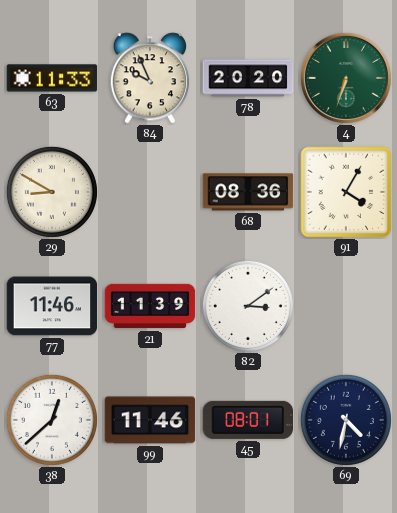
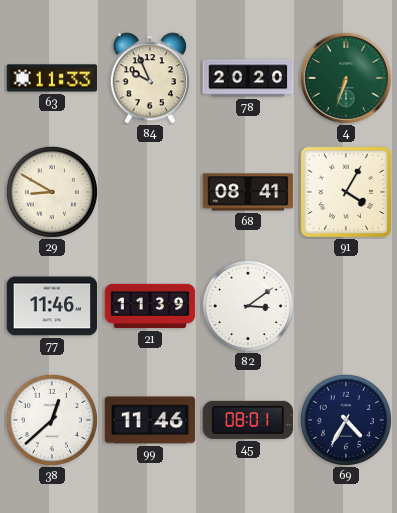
68: 08:36 -> 08:41 (248, 192)
69: 4:32 -> 4:35 (346, 420)
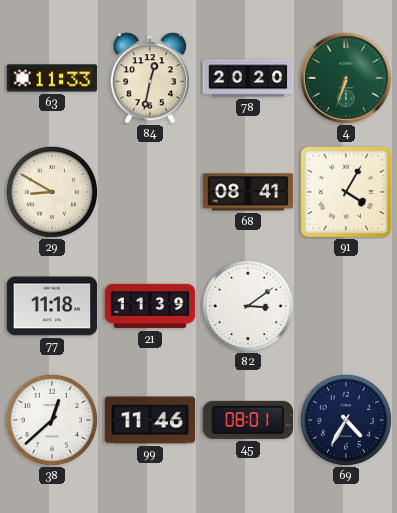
84: 9:56 -> 12:32 (149, 78)
77: 11:46 -> 11:18 (52, 306)
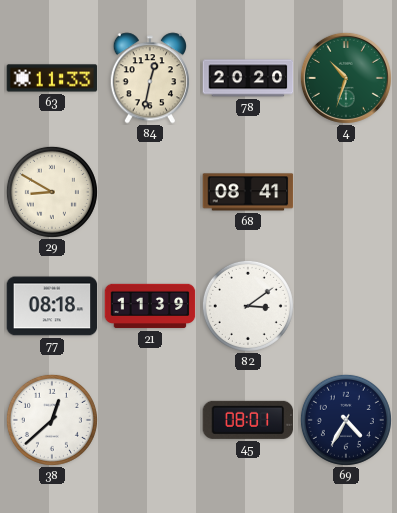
4: 6:33 -> 10:33 (346, 78)
91: 4:05 -> none (346, 192)
77: 11:18 -> 08:18 (52, 306)
99: 11:46 -> none (150, 420)
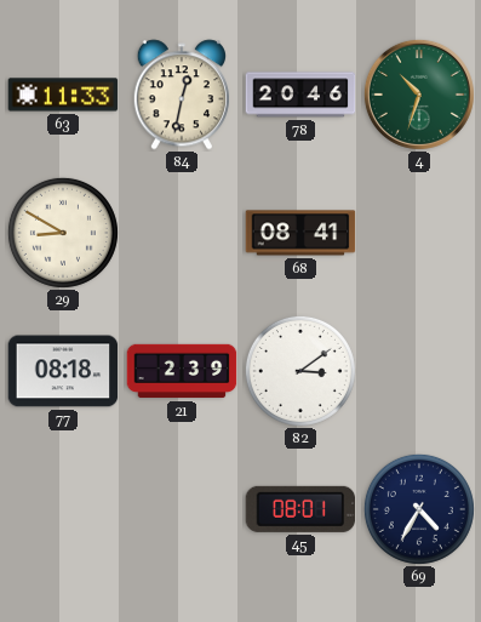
78: 20:20 -> 20:46 (300, 95)
21: 11:39 -> 2:39 (182, 371)
38: 12:38 -> none (52, 420)
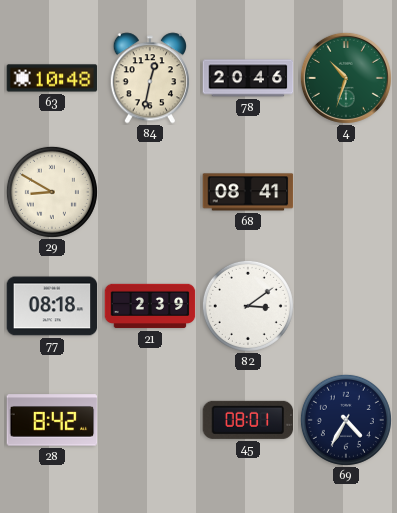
63: 11:33 -> 10:48 (52, 78)
28: none -> 8:42 (52, 420)
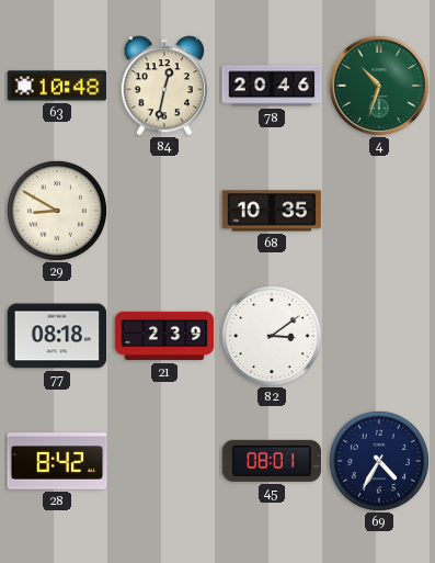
68: 08:41 -> 10:35 (272, 211)
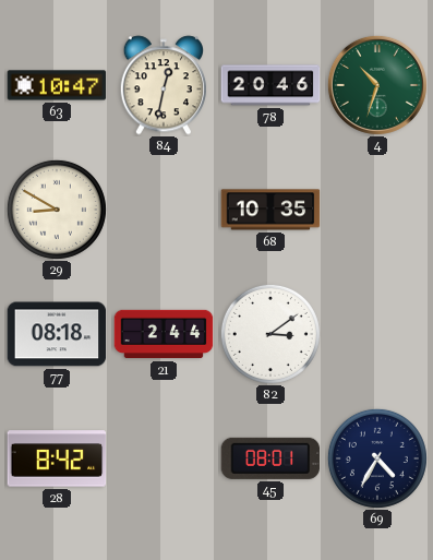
63: 10:48 -> 10:47 (57, 85)
21: 2:39 -> 2:44 (164, 334)
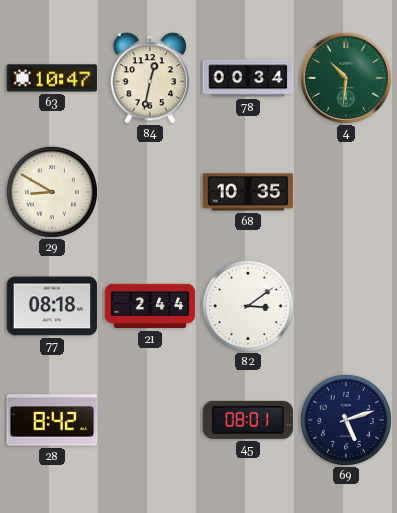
78: 20:46 -> 00:34 (248, 78)
4: 10:33 -> 10:31 (346, 78)
69: 4:35 -> 5:12 (346, 420)
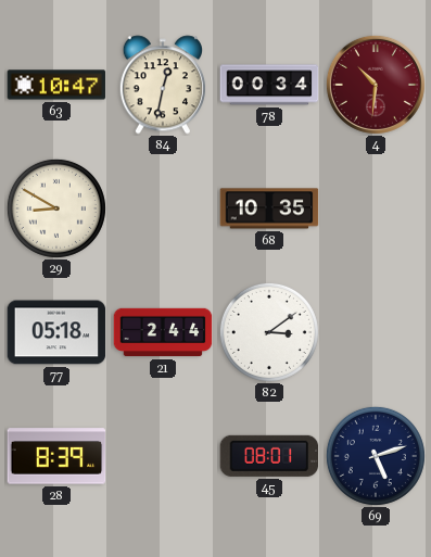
4 dial: green -> burgundy (376, 85)
77: 08:18 -> 05:18 (56, 332)
28: 8:42 -> 8:39 (56, 456)
